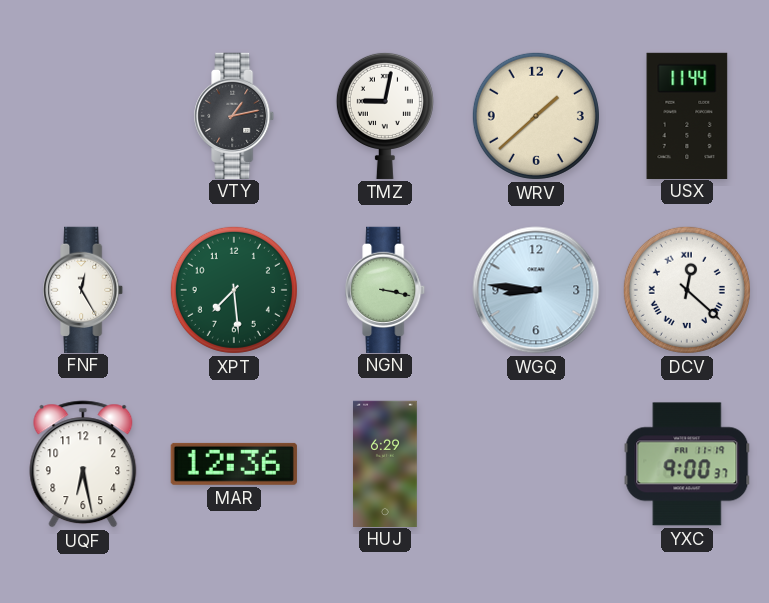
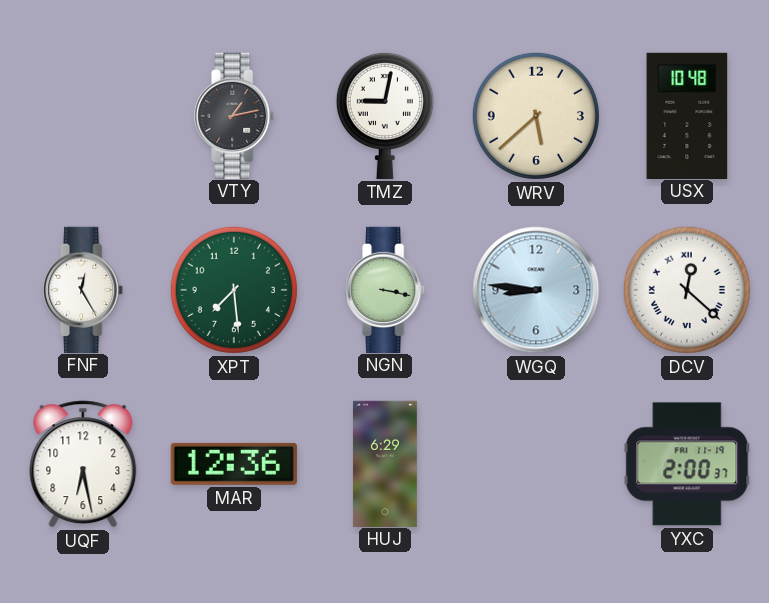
WRV: 1:38 -> 5:38 (536, 116)
USX: 11:44 -> 10:48 (687, 115)
YXC: 9:00 -> 2:00 (687, 464)
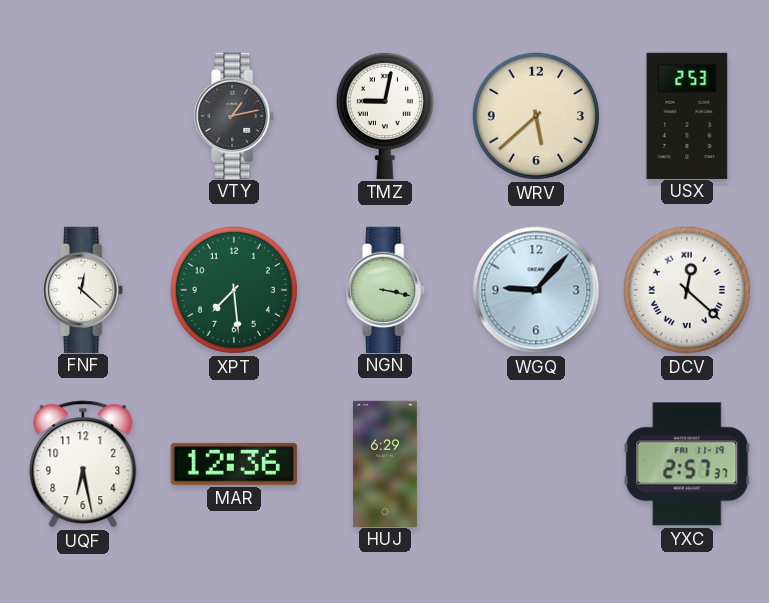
USX: 10:48 -> 2:53 (687, 115)
FNF: 12:25 -> 12:22 (84, 289)
WGQ: 8:46 -> 9:07 (536, 290)
YXC: 2:00 -> 2:57 (687, 464)
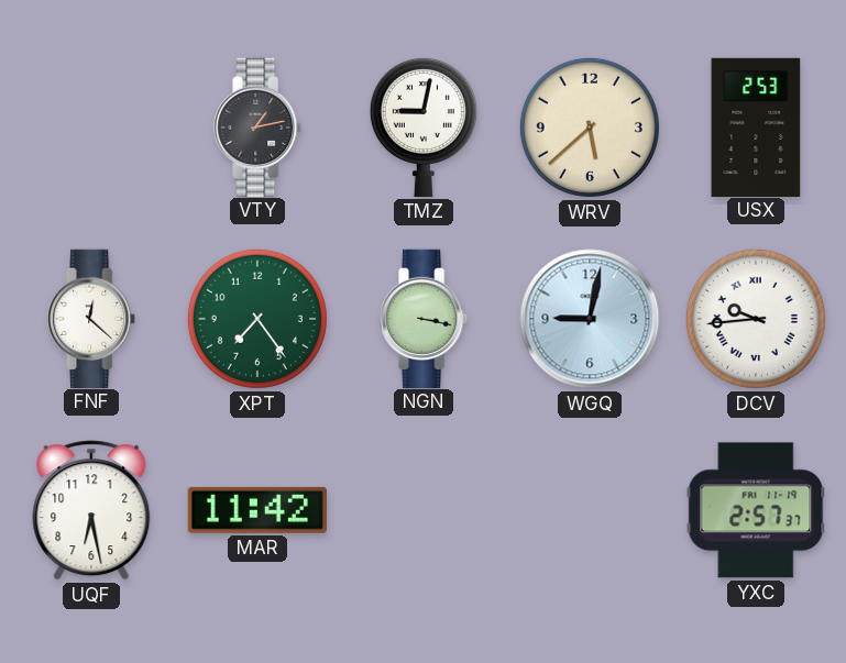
XPT: 7:29 -> 7:24 (257, 319)
WGQ: 9:07 -> 9:02 (590, 319)
DCV: 12:22 -> 9:44 (756, 319)
MAR: 12:36 -> 11:42 (257, 510)
HUJ: 6:29 -> none (385, 463)
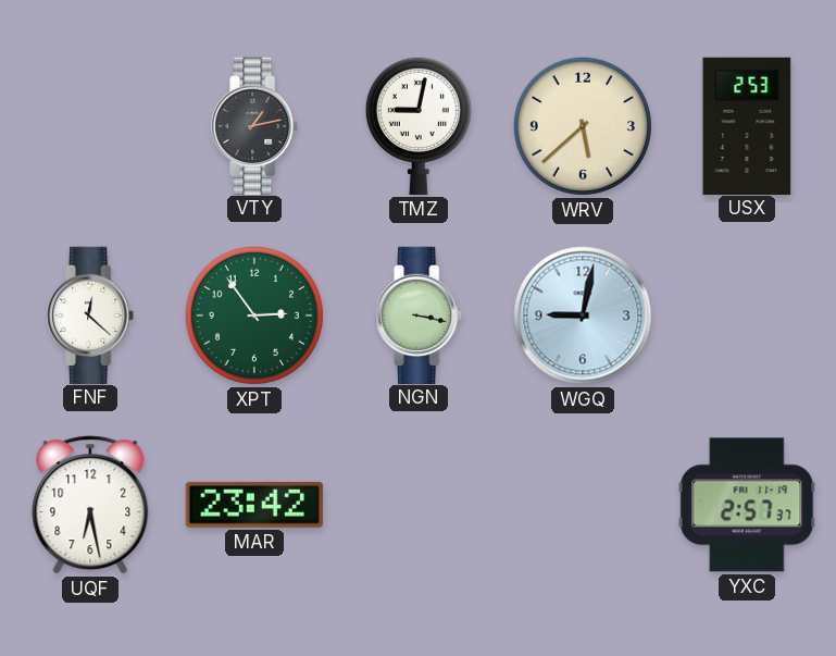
XPT: 7:24 -> 2:54 (254, 315)
DCV: 9:44 -> none (756, 319)
MAR: 11:42 -> 23:42 (254, 505)
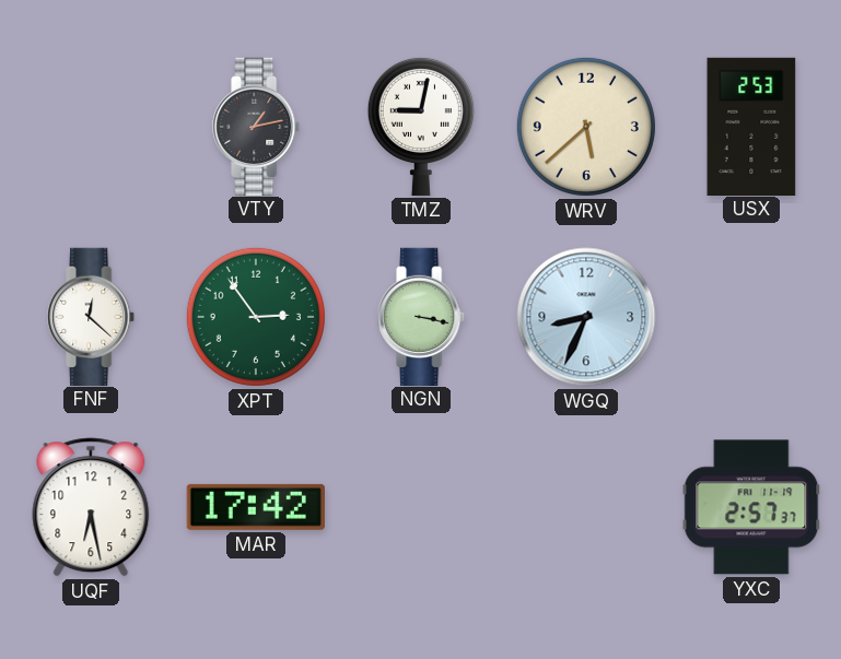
WGQ: 9:02 -> 8:34 (586, 317)
MAR: 23:42 -> 17:42 (256, 507)
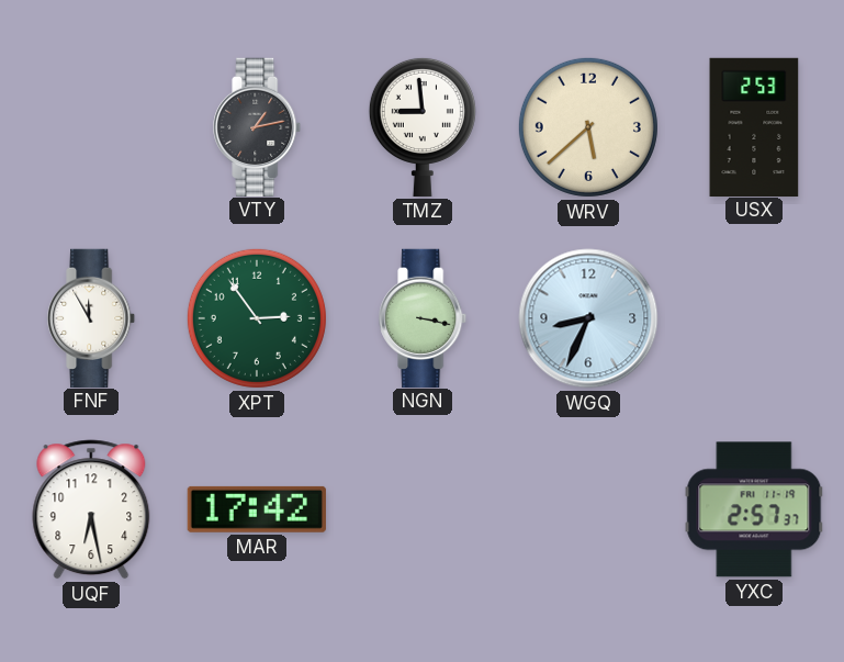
TMZ: 9:02 -> 8:59 (423, 126)
FNF: 12:22 -> 11:55 (92, 317)
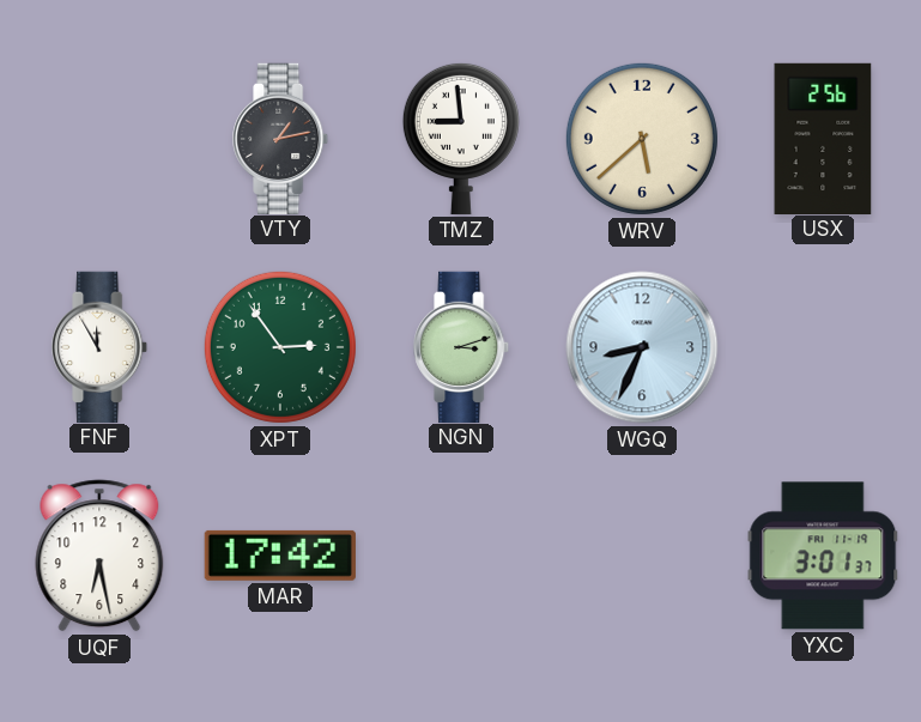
USX: 2:53 -> 2:56 (823, 138)
NGN: 3:17 -> 3:12 (462, 346)
YXC: 2:57 -> 3:01 (823, 556)
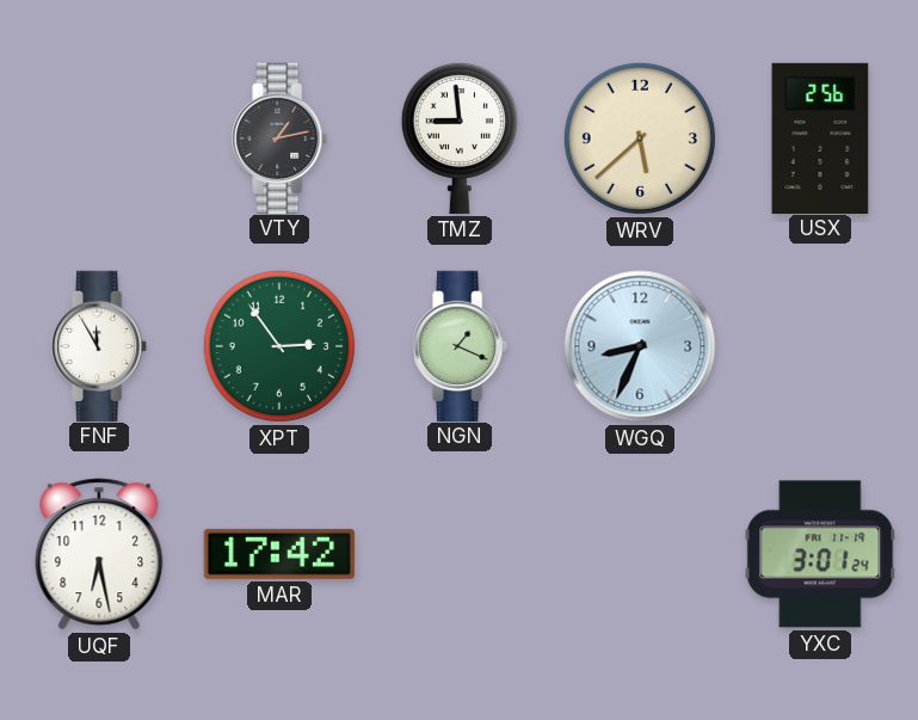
NGN: 3:12 -> 1:19 (461, 345)
YXC: 3:01:37 -> 3:01:24 (820, 554)
